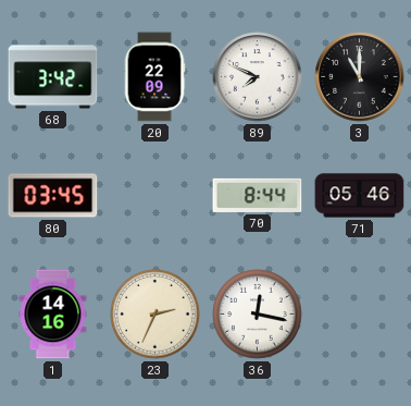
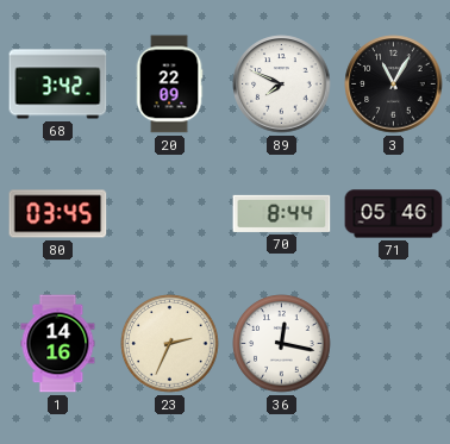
3: 11:00 -> 11:05 (394, 85)
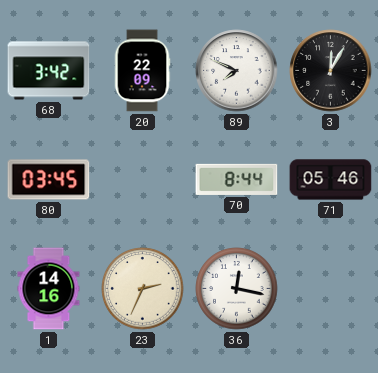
3: 11:05 -> 12:05 (331, 71)
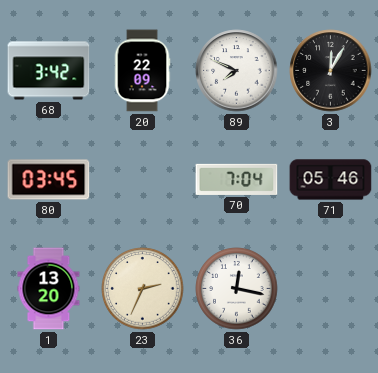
70: 8:44 -> 7:04 (237, 179)
1: 14:16 -> 13:20 (49, 289)
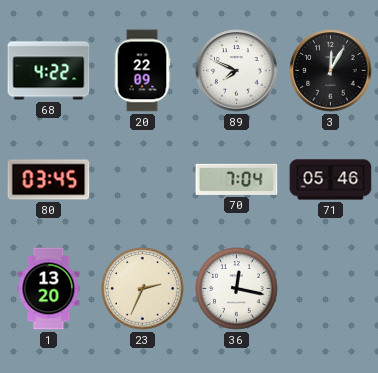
68: 3:42 -> 4:22 (49, 71)
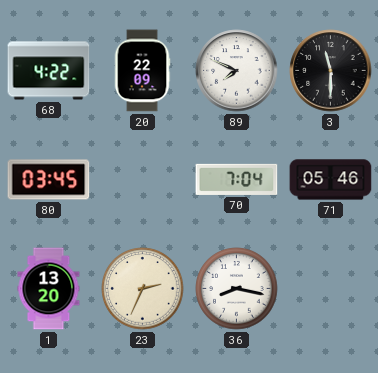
3: 12:05 -> 11:30 (331, 71)
36: 12:17 -> 8:17 (237, 289)
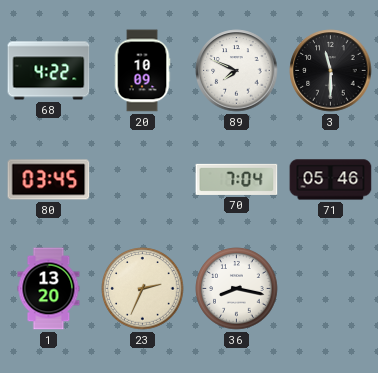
20: 22:09 -> 10:09 (142, 71)
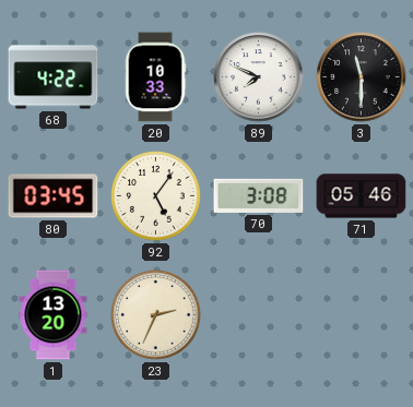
20: 10:09 -> 10:33 (155, 77)
92: none -> 5:06 (156, 196)
70: 7:04 -> 3:08 (259, 195)
36: 8:17 -> none (237, 289)
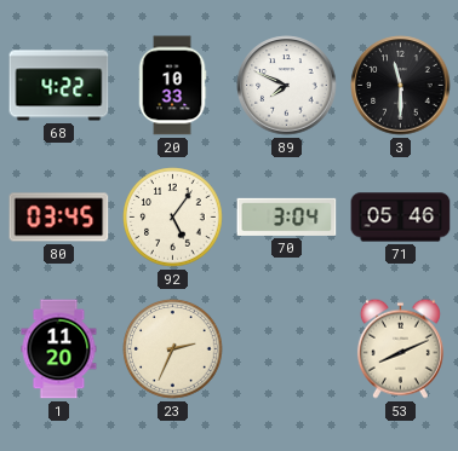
70: 3:08 -> 3:04 (287, 216)
1: 13:20 -> 11:20 (59, 349)
53: none -> 8:11 (400, 348)
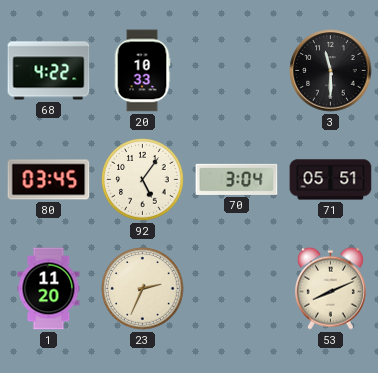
89: 7:49 -> none (287, 86)
71: 05:46 -> 05:51 (331, 180)
